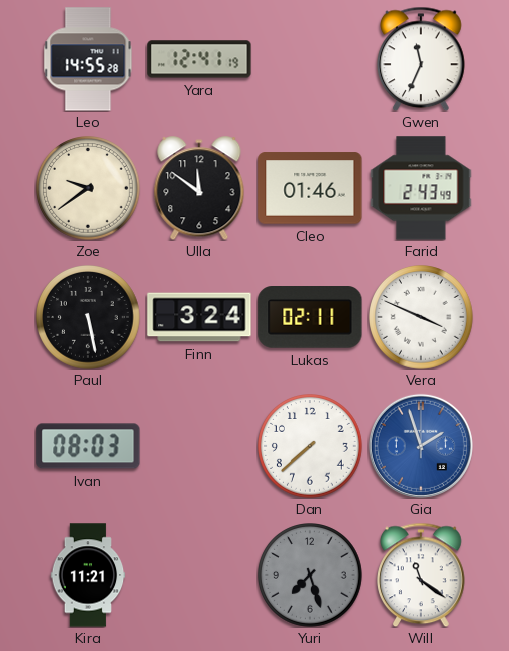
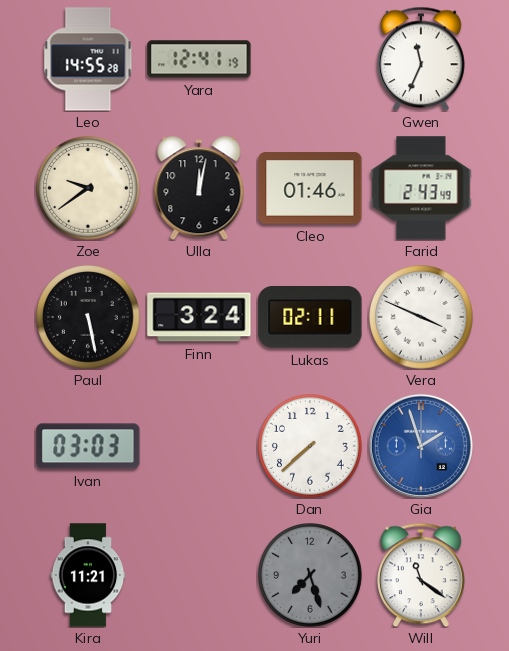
Ulla: 11:51 -> 12:02 (199, 188)
Ivan: 08:03 -> 03:03 (88, 446)
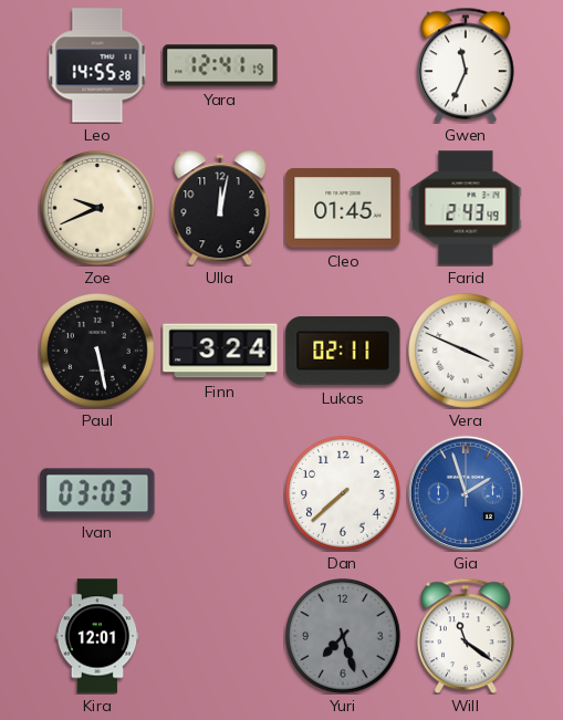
Zoe: 9:39 -> 9:41 (98, 209)
Cleo: 01:46 -> 01:45 (343, 208)
Kira: 11:21 -> 12:01 (97, 636)
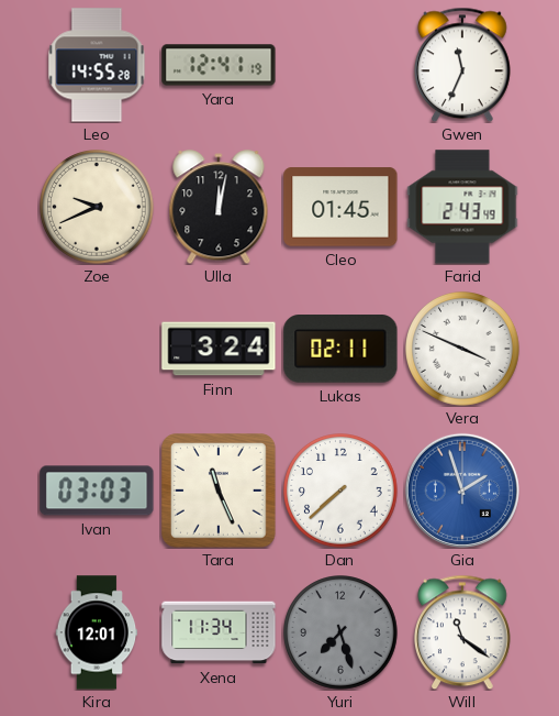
Paul: 5:28 -> none (98, 352)
Tara: none -> 11:26 (220, 492)
Xena: none -> 11:34 (219, 632)
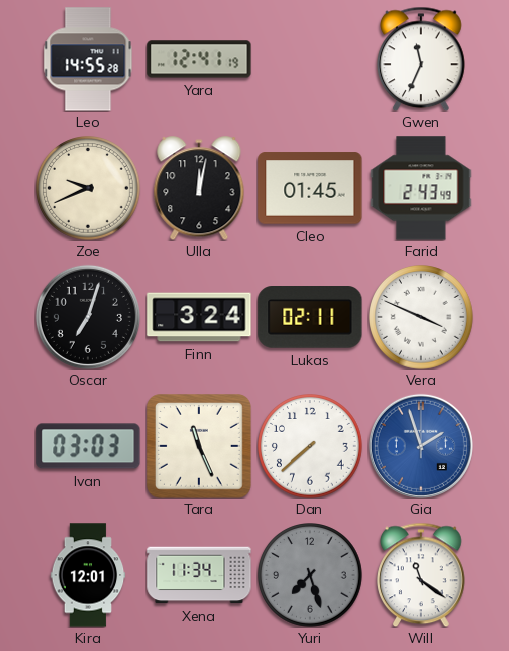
Oscar: none -> 7:03 (88, 317)
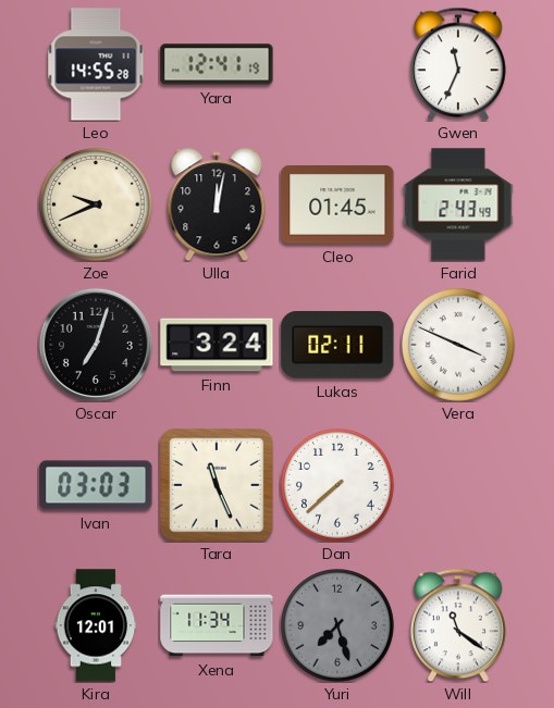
Gia: 1:57 -> none (421, 446)
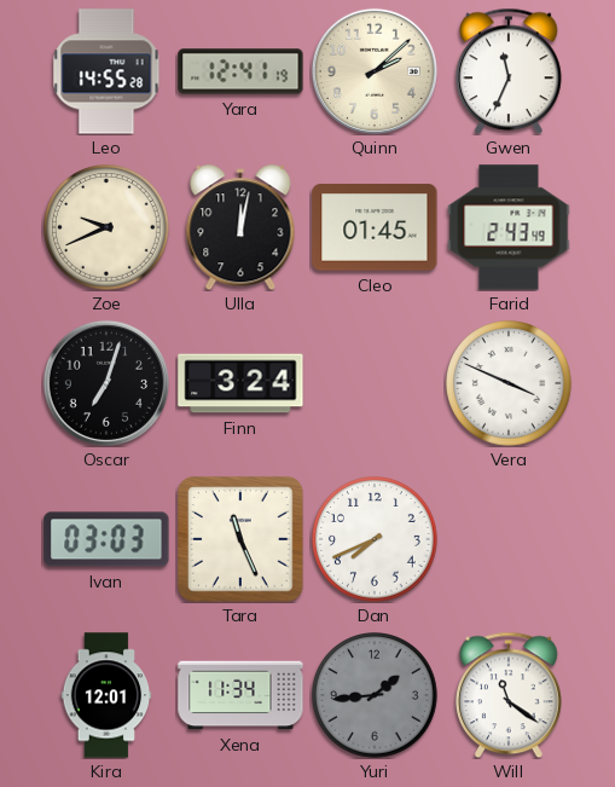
Quinn: none -> 2:08 (375, 71)
Lukas: 02:11 -> none (337, 346)
Dan: 7:38 -> 7:41 (376, 540)
Yuri: 7:27 -> 1:44 (376, 696)
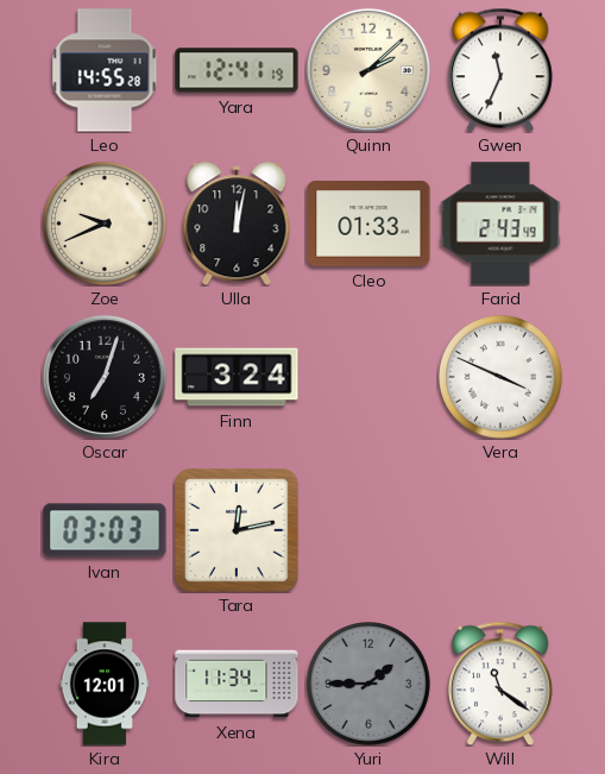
Cleo: 01:45 -> 01:33 (368, 224)
Tara: 11:26 -> 12:13 (238, 531)
Dan: 7:41 -> none (376, 540)
Yuri: 1:44 -> 1:45 (370, 685)
